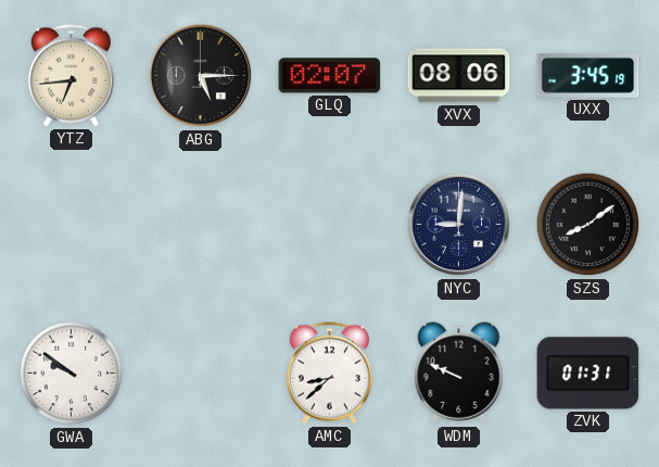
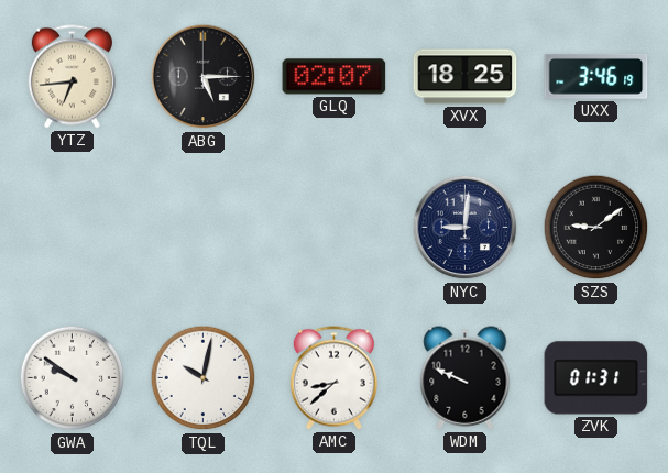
XVX: 08:06 -> 18:25 (466, 77)
UXX: 3:45 -> 3:46 (596, 76)
SZS: 8:09 -> 9:09 (596, 228)
TQL: none -> 10:02 (204, 378)
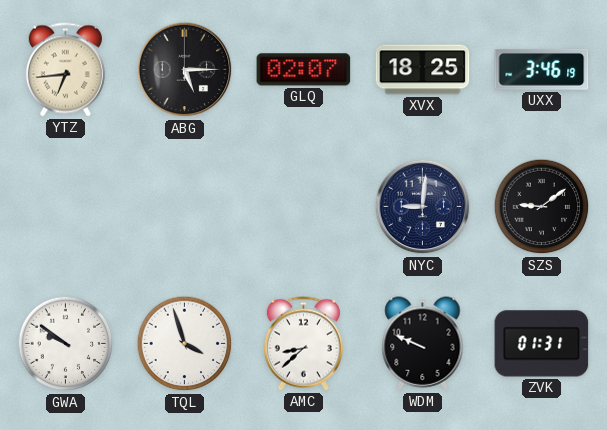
TQL: 10:02 -> 3:57 (185, 344)
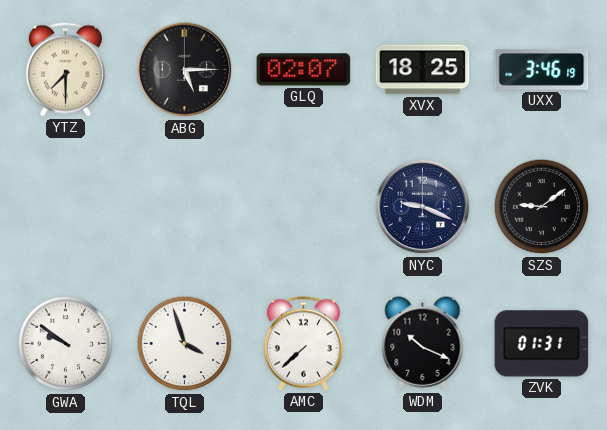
YTZ: 6:44 -> 7:30 (65, 70)
NYC: 9:01 -> 9:19 (423, 207)
AMC: 8:38 -> 7:38 (303, 344)
WDM: 9:49 -> 10:19 (423, 344)
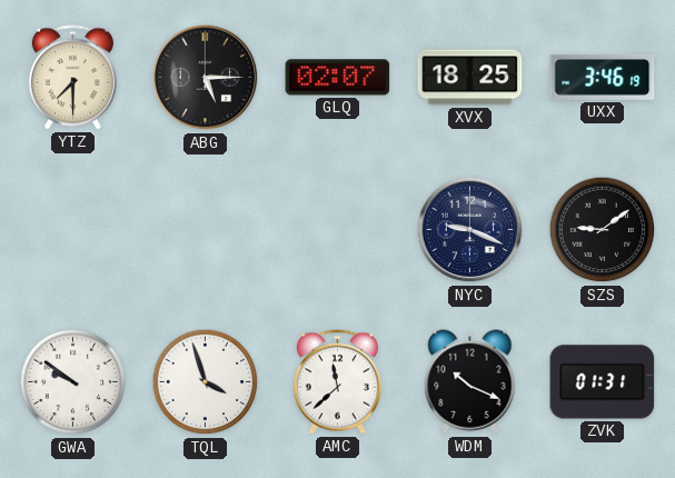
AMC: 7:38 -> 11:38 (337, 382)
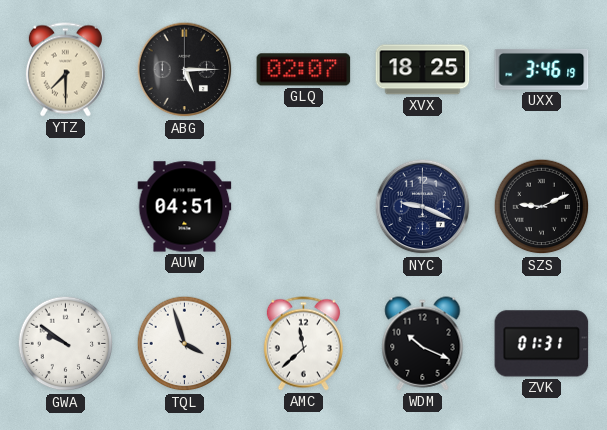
AUW: none -> 04:51 (185, 207)
SZS: 9:09 -> 9:11 (542, 207)
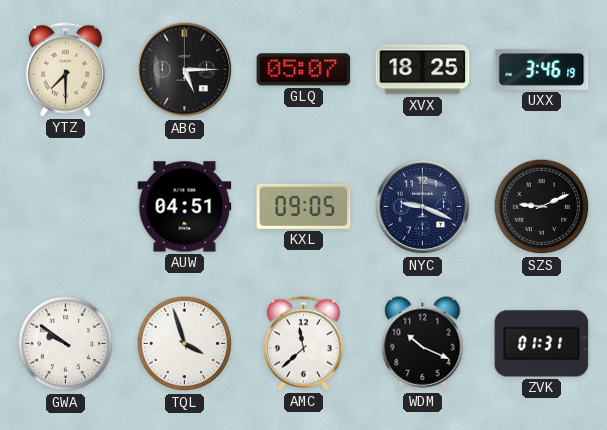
GLQ: 02:07 -> 05:07 (304, 70)
KXL: none -> 09:05 (304, 206)
